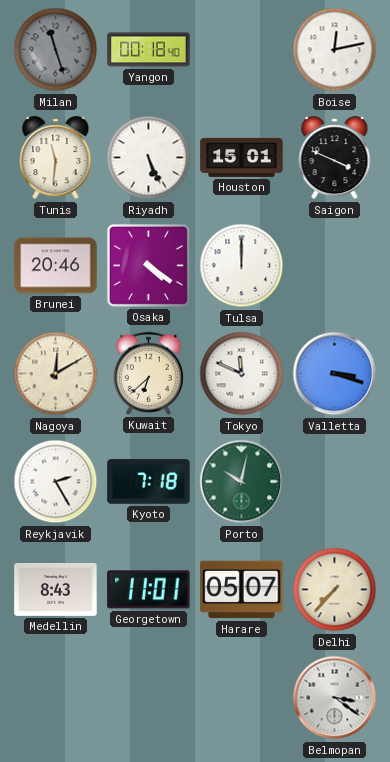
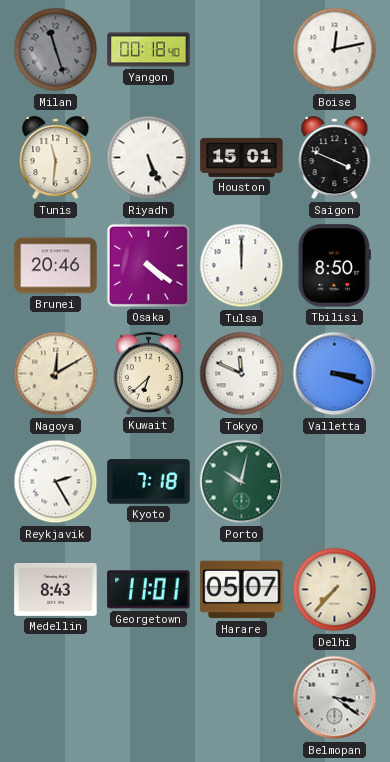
Tbilisi: none -> 8:50 (334, 266)
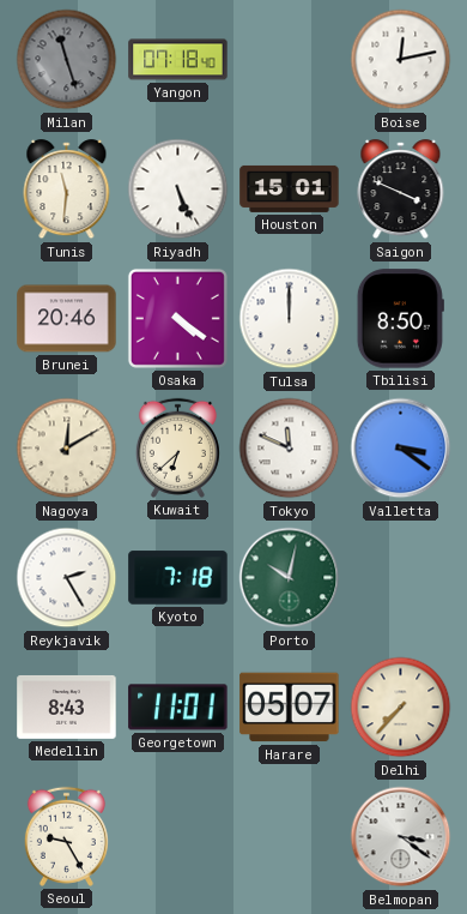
Yangon: 00:18 -> 07:18 (178, 60)
Valletta: 3:18 -> 3:21 (401, 449)
Seoul: none -> 9:25 (66, 836)
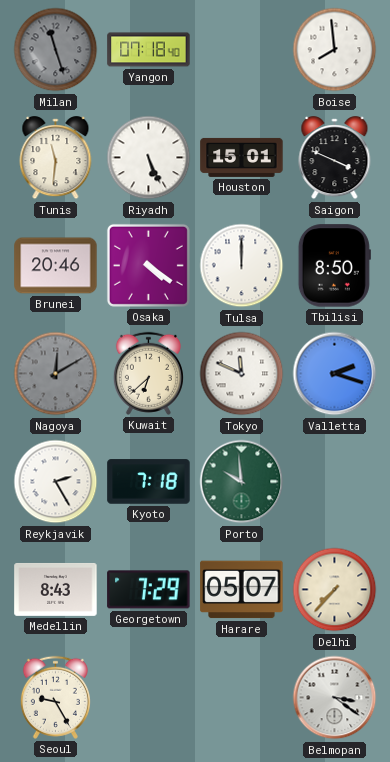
Boise: 12:13 -> 7:59 (335, 50)
Nagoya dial: cream -> grey (56, 374)
Valletta: 3:21 -> 2:18 (335, 374)
Porto: 10:02 -> 9:59 (242, 482)
Georgetown: 11:01 -> 7:29 (149, 590)
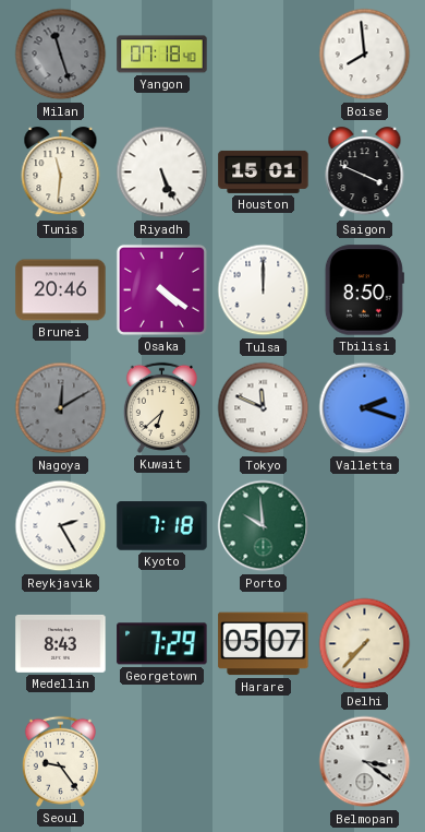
Seoul: 9:25 -> 9:24 (60, 761)
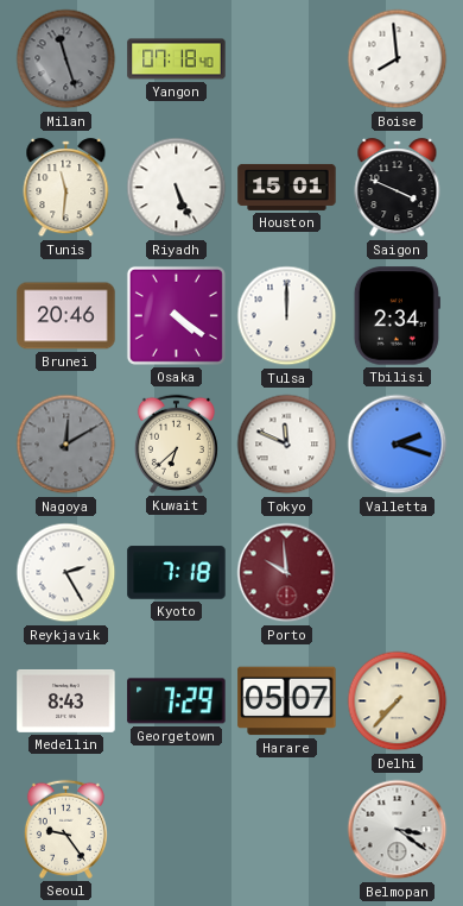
Tbilisi: 8:50 -> 2:34 (397, 316)
Porto dial: green -> burgundy (287, 573)
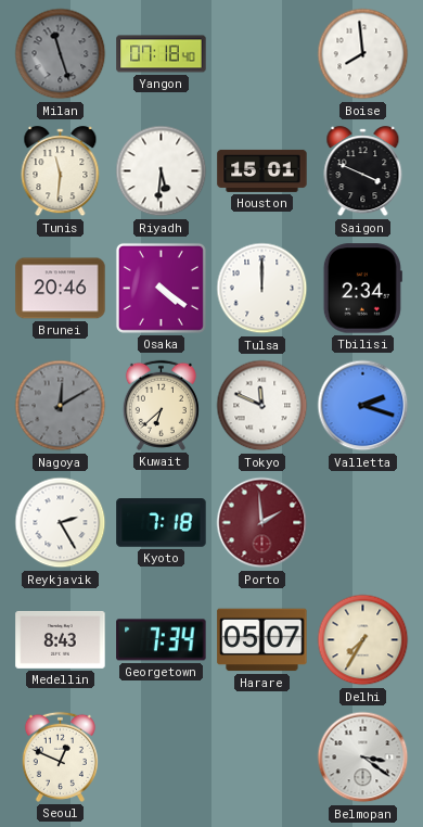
Riyadh: 5:26 -> 5:31 (162, 171)
Porto: 9:59 -> 1:59 (262, 523)
Georgetown: 7:29 -> 7:34 (162, 640)
Delhi: 7:37 -> 7:35 (363, 640)
Seoul: 9:24 -> 12:49 (60, 756)
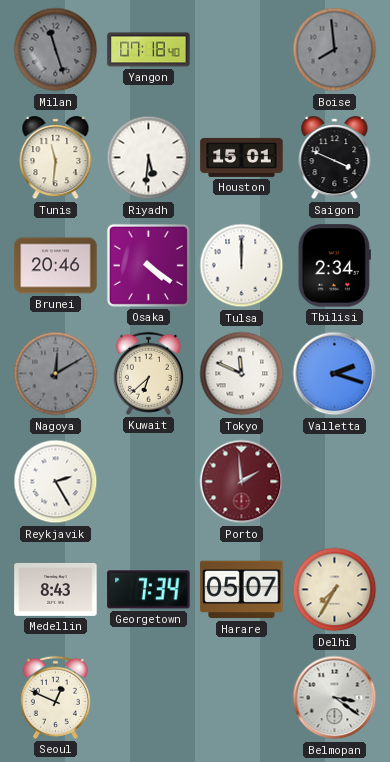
Boise dial: white -> grey (335, 50)
Kyoto: 7:18 -> none (162, 523)
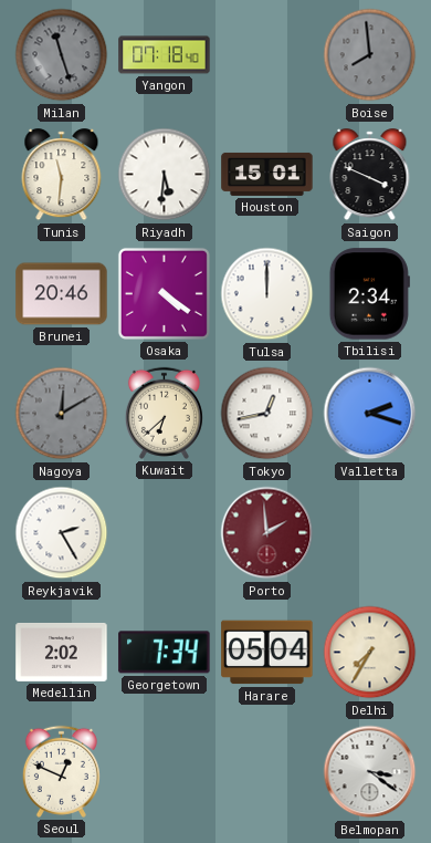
Tokyo: 11:49 -> 12:43 (267, 414)
Medellin: 8:43 -> 2:02 (62, 652)
Harare: 05:07 -> 05:04 (267, 653)
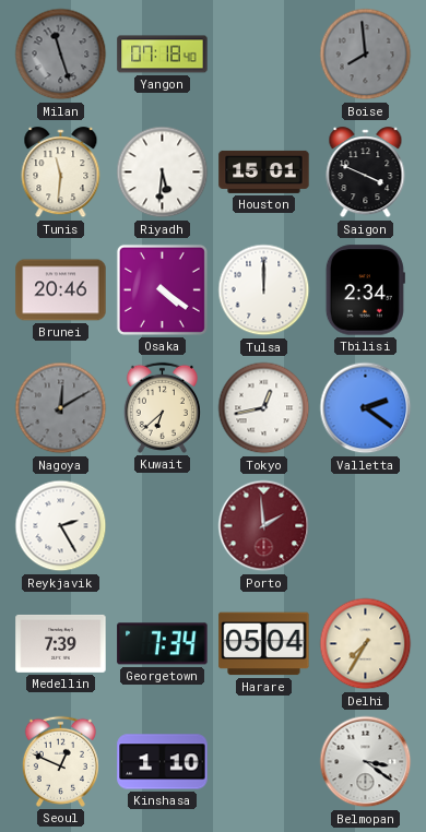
Valletta: 2:18 -> 2:21 (366, 408)
Medellin: 2:02 -> 7:39 (61, 643)
Kinshasa: none -> 1:10 (163, 762)
